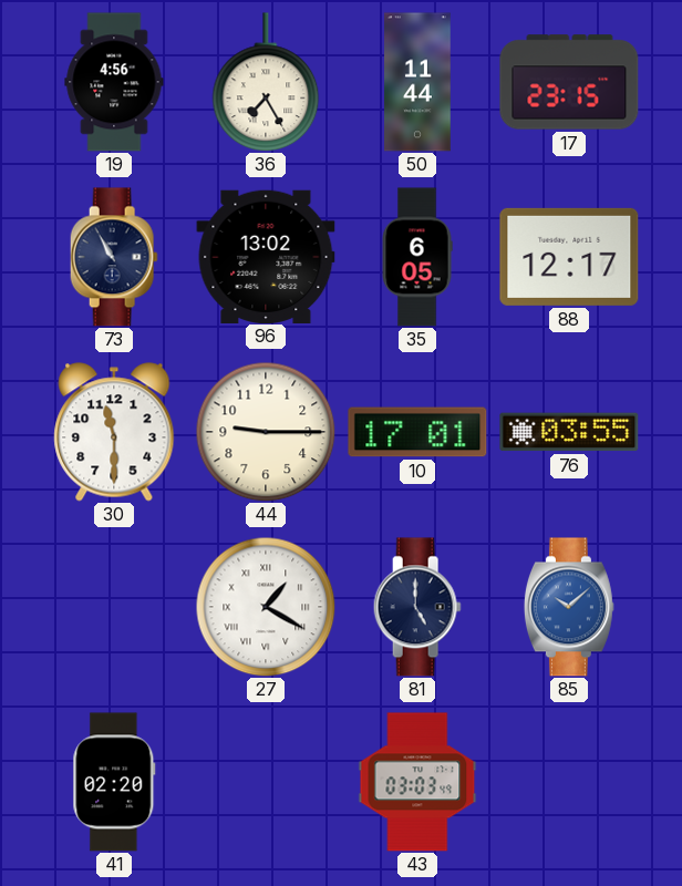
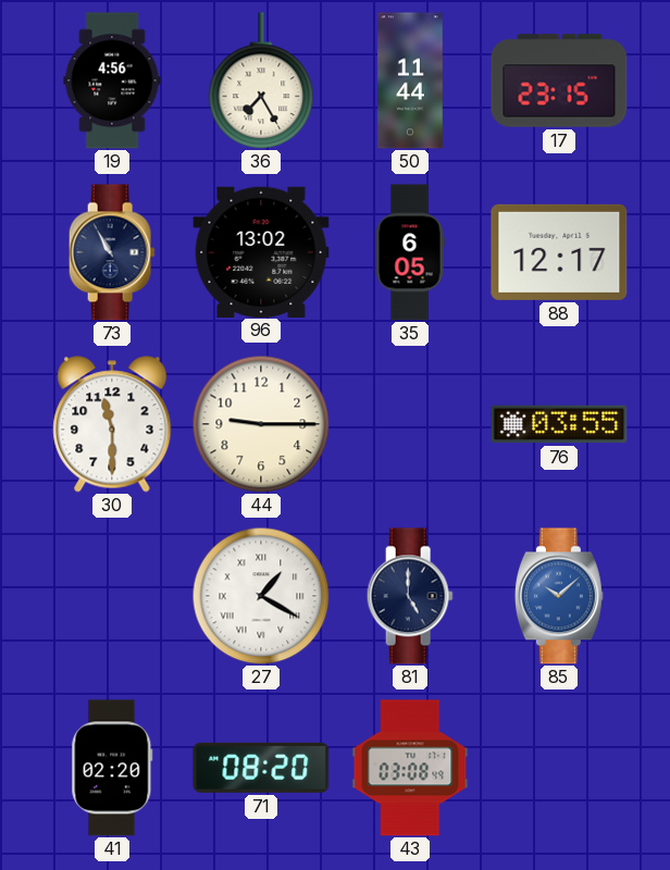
10: 17:01 -> none (417, 432)
71: none -> 08:20 (261, 768)
43: 03:03 -> 03:08 (410, 768)
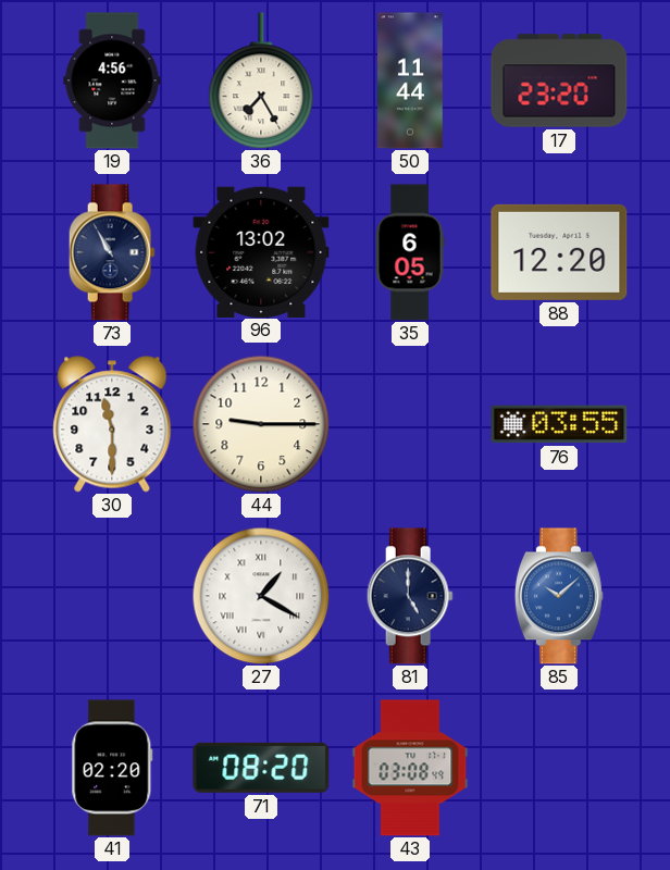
17: 23:15 -> 23:20 (559, 80)
88: 12:17 -> 12:20 (559, 252)
